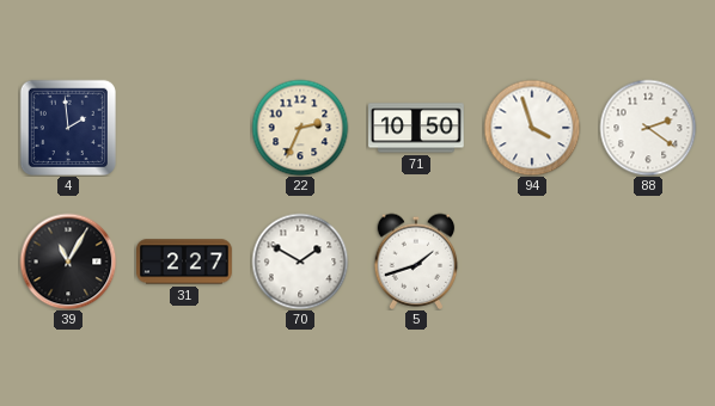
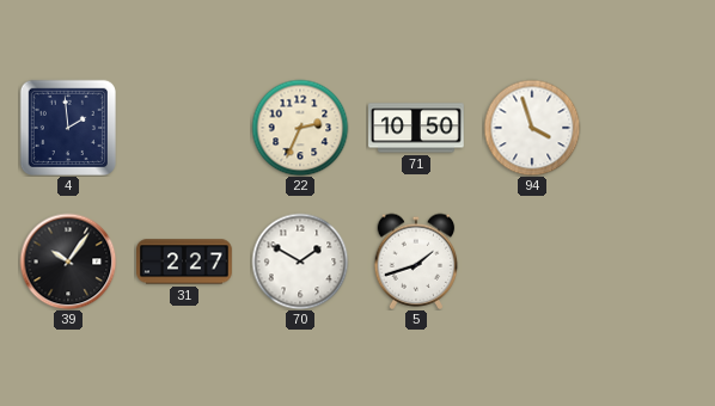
88: 2:21 -> none (648, 128)
39: 11:05 -> 10:06 (68, 262)
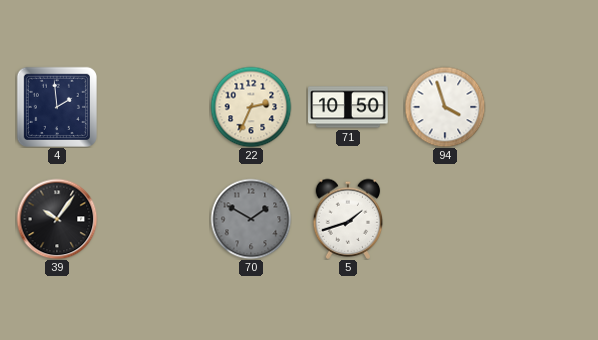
31: 2:27 -> none (185, 262)
70 dial: white -> grey (251, 219)
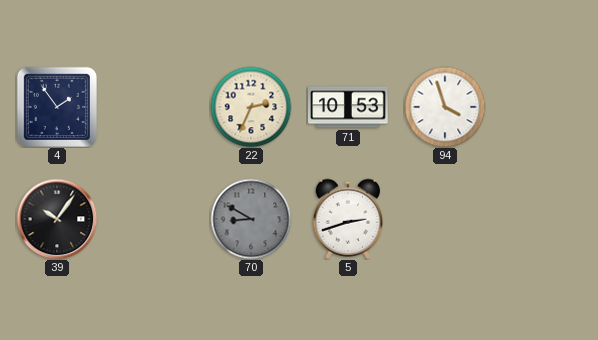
4: 1:59 -> 1:54 (56, 107)
71: 10:50 -> 10:53 (348, 107)
70: 1:50 -> 8:50 (251, 219)
5: 1:42 -> 2:42 (348, 219)
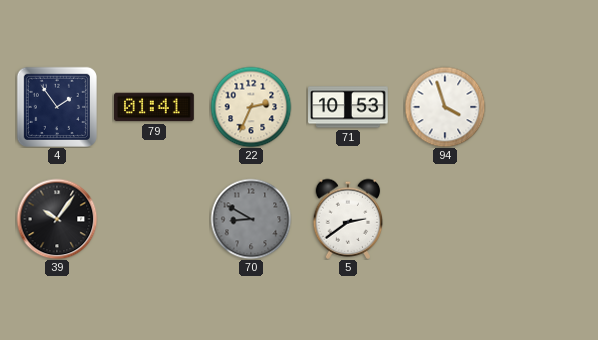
79: none -> 01:41 (155, 107)
5: 2:42 -> 2:39 (348, 219)
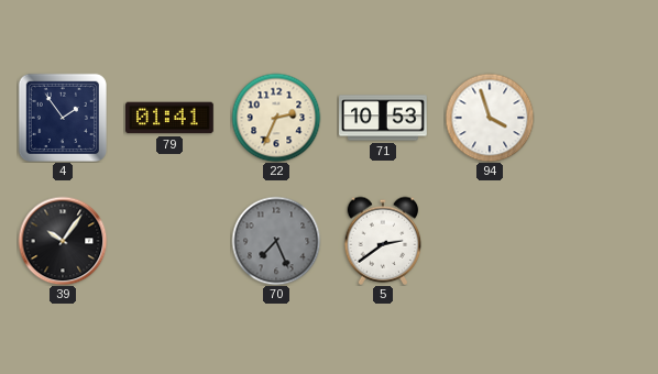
70: 8:50 -> 7:26 (276, 241)
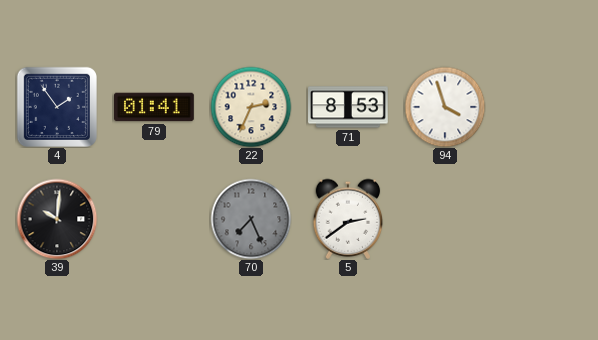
71: 10:53 -> 8:53 (348, 107)
39: 10:06 -> 10:01 (57, 219)
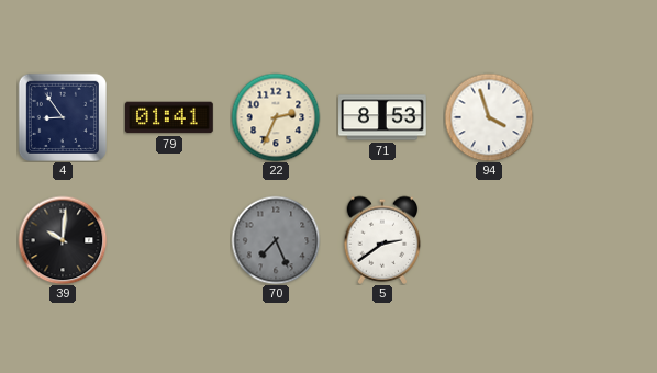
4: 1:54 -> 8:54 (62, 117)
